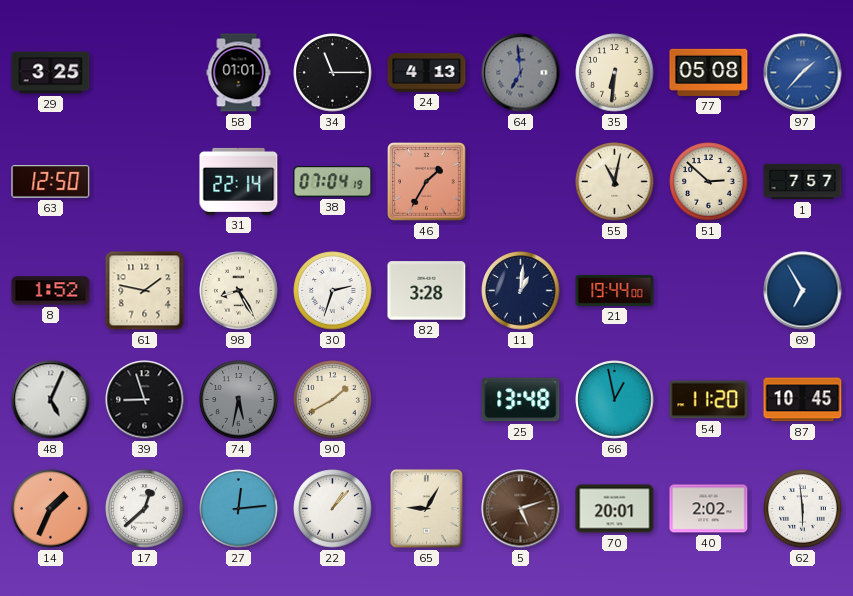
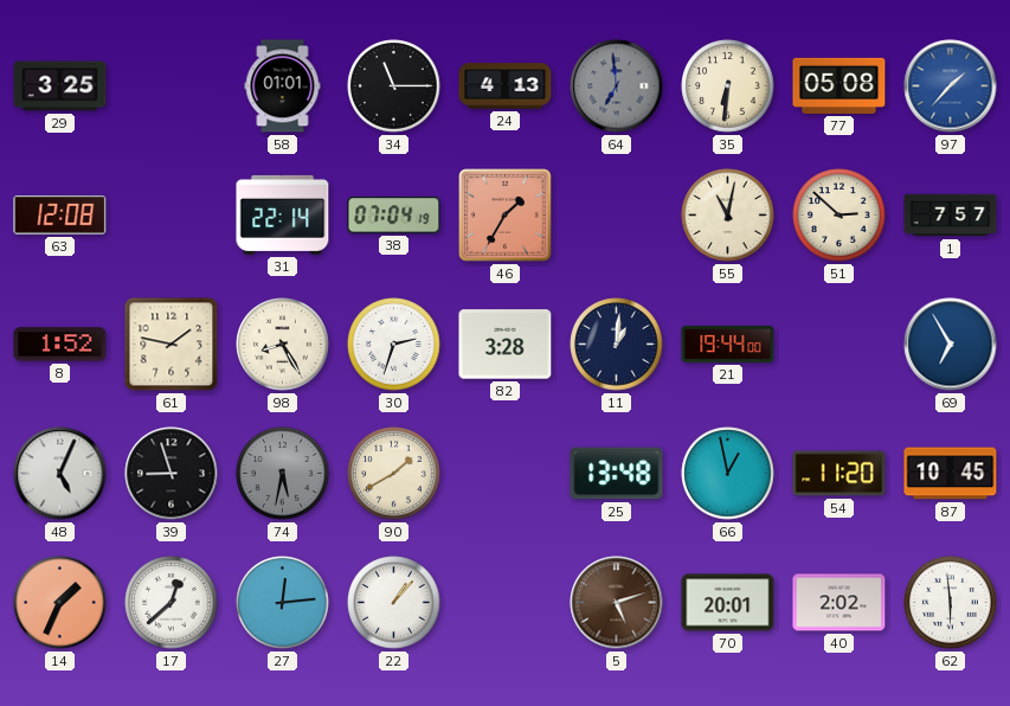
63: 12:50 -> 12:08 (60, 216)
65: 9:05 -> none (427, 509)
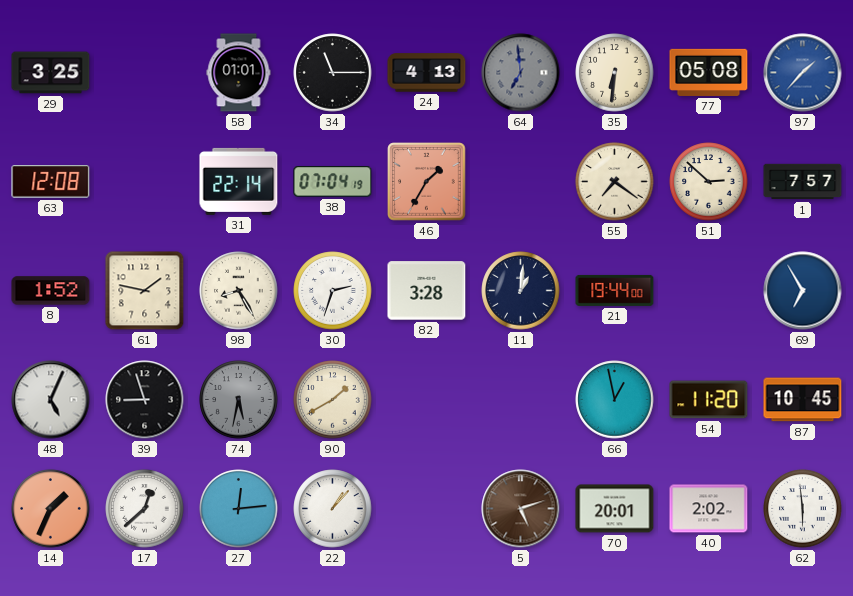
55: 11:02 -> 7:21 (615, 182)
25: 13:48 -> none (617, 474)
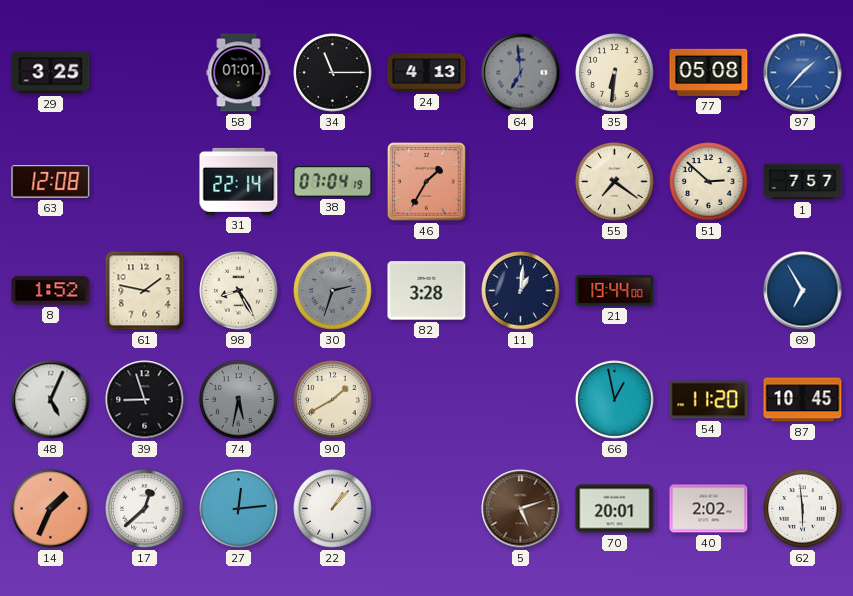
30 dial: white -> grey (333, 291)
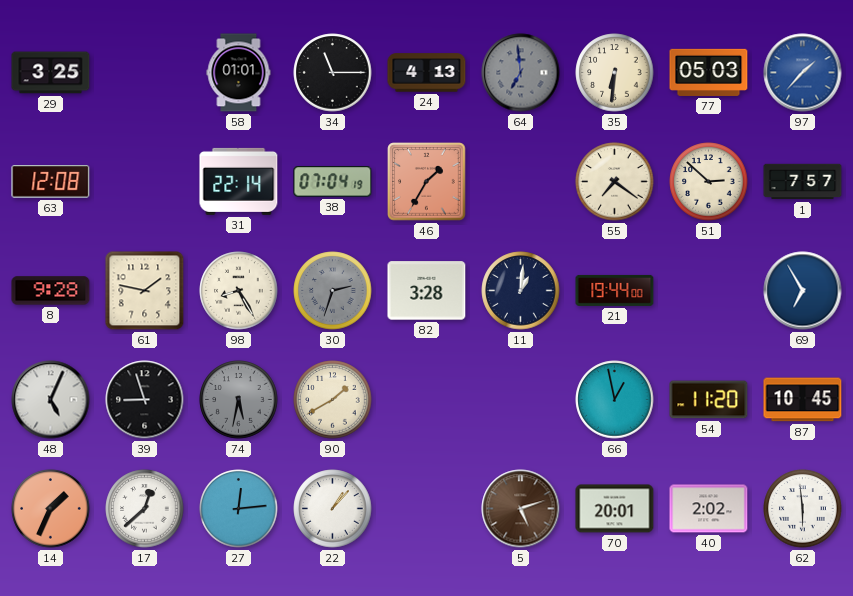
77: 05:08 -> 05:03 (709, 72)
8: 1:52 -> 9:28 (51, 291)
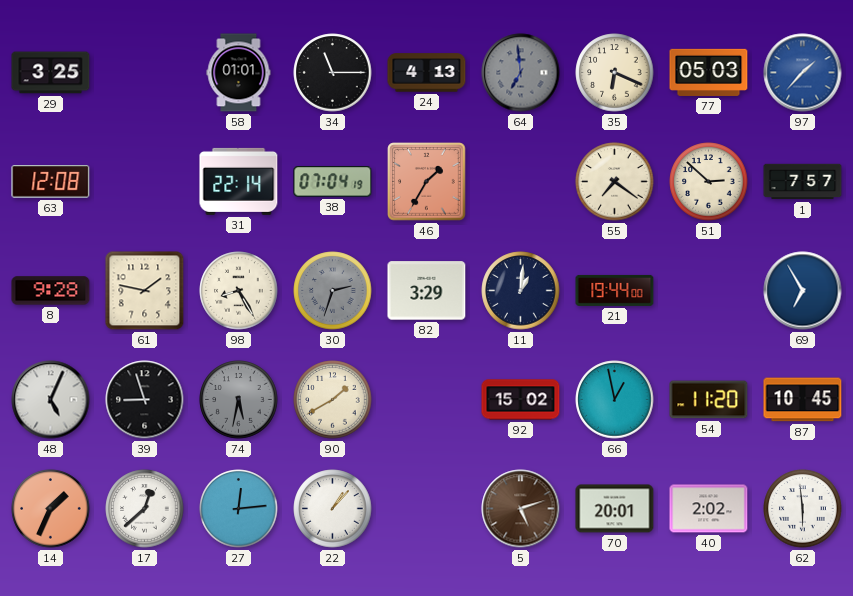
35: 6:31 -> 6:19 (615, 73)
82: 3:28 -> 3:29 (427, 291)
92: none -> 15:02 (521, 400)
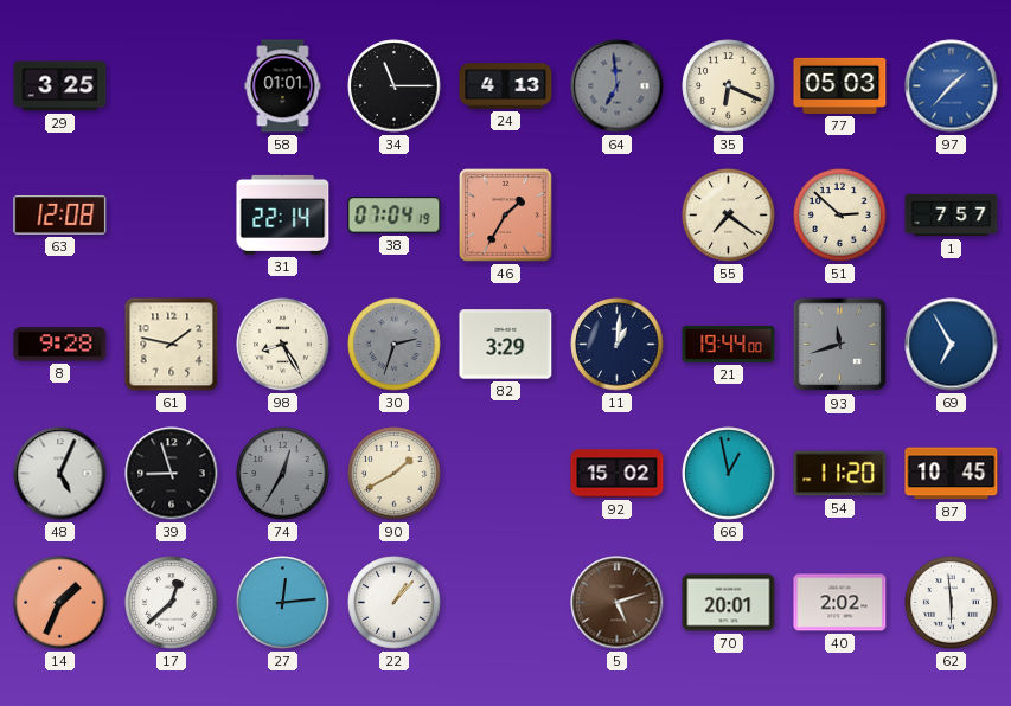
93: none -> 11:42 (840, 345)
74: 5:32 -> 12:35 (283, 474)
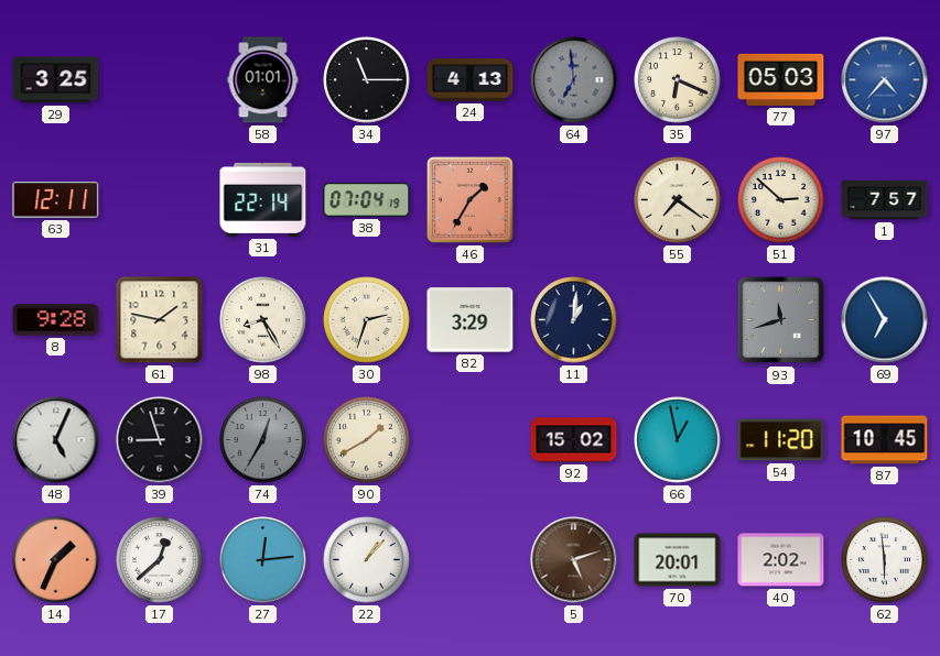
97: 1:37 -> 4:37 (885, 80)
63: 12:08 -> 12:11 (56, 200)
30 dial: grey -> cream (367, 320)
21: 19:44 -> none (729, 344)
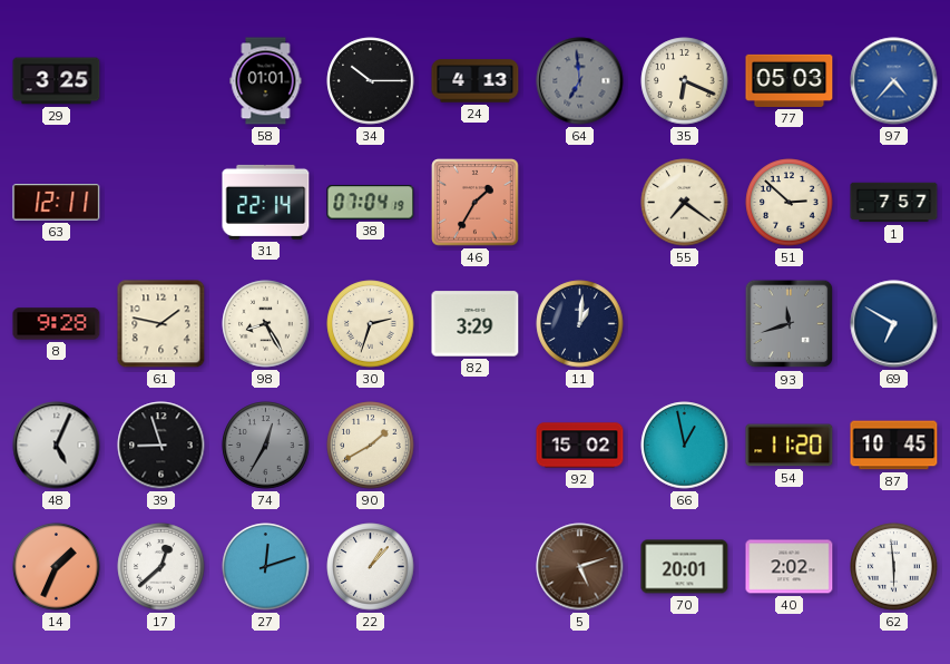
34: 11:15 -> 10:15 (371, 81)
69: 6:55 -> 6:50 (894, 324)
27: 12:14 -> 12:12 (266, 567)
